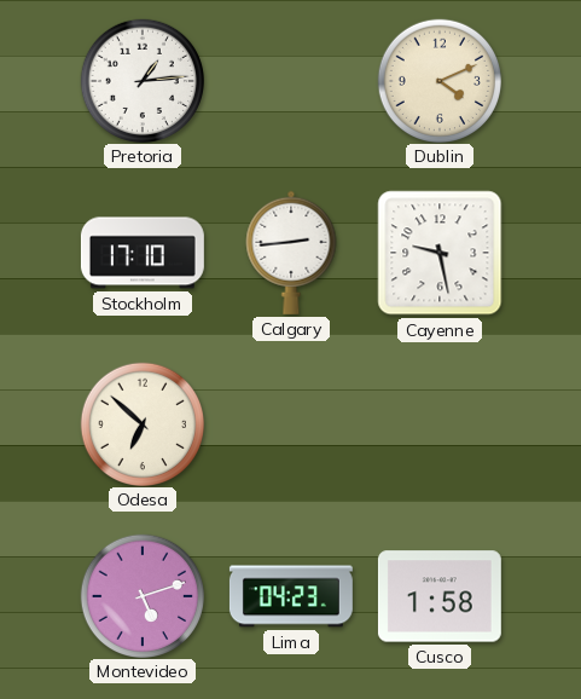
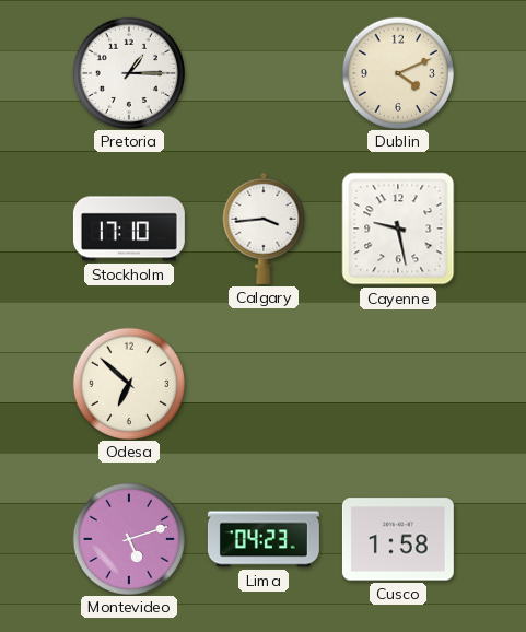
Pretoria: 1:14 -> 1:15 (128, 72)
Calgary: 2:44 -> 3:44 (264, 229)
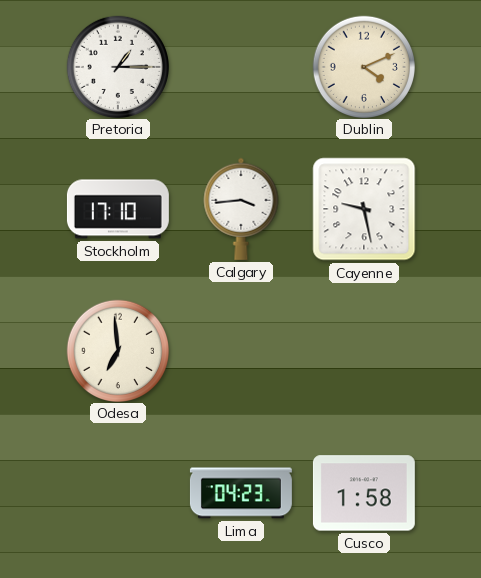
Odesa: 6:52 -> 6:59 (117, 350)
Montevideo: 5:12 -> none (128, 538)
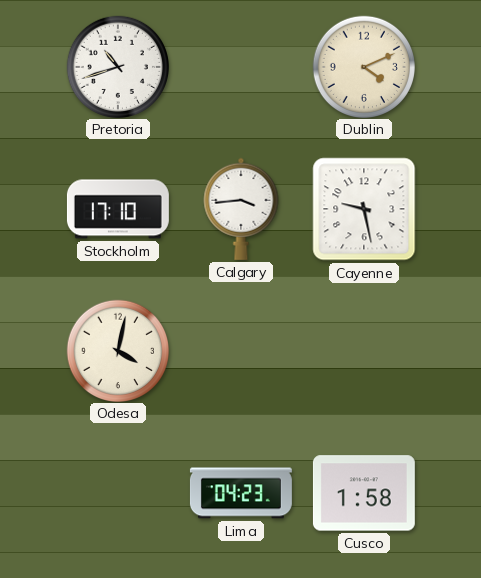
Pretoria: 1:15 -> 10:42 (117, 66)
Odesa: 6:59 -> 4:02 (117, 350)
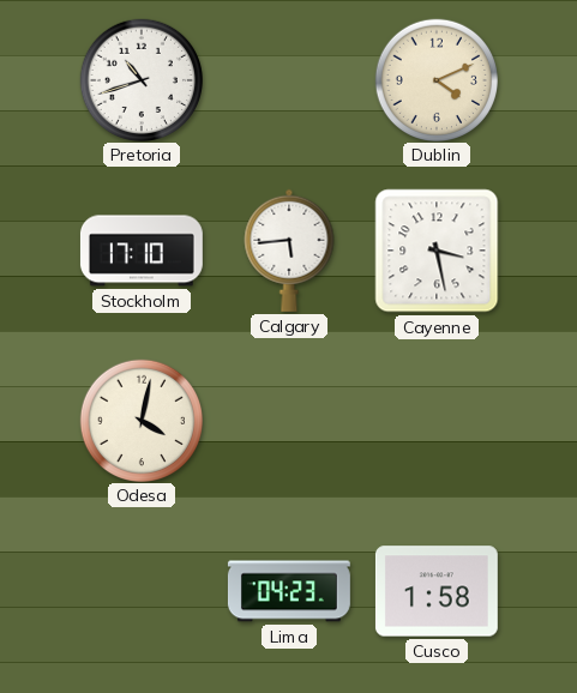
Calgary: 3:44 -> 5:44 (289, 251)
Cayenne: 9:28 -> 3:28 (437, 251)
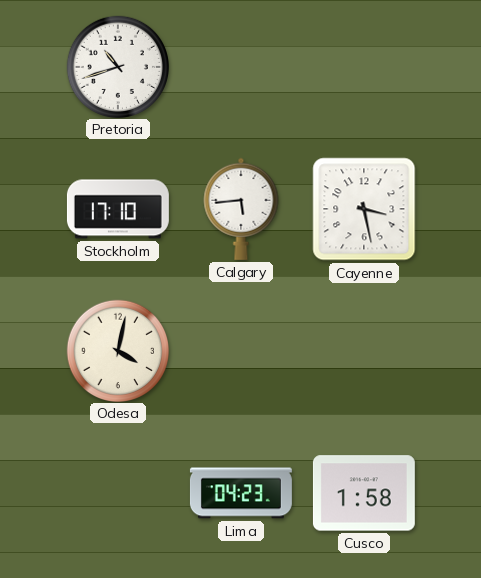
Dublin: 4:11 -> none (435, 79)
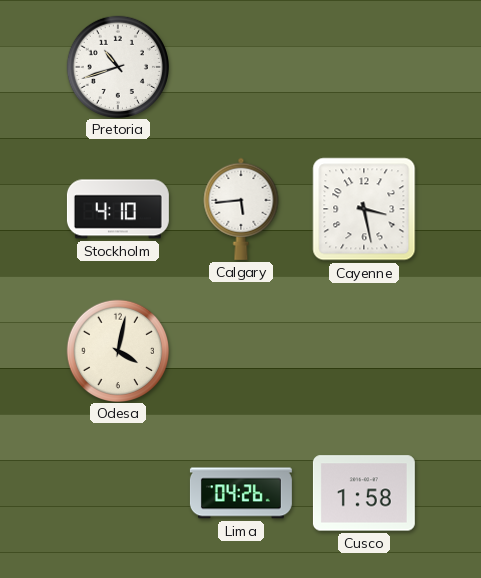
Stockholm: 17:10 -> 4:10 (118, 209)
Lima: 04:23 -> 04:26 (241, 493)
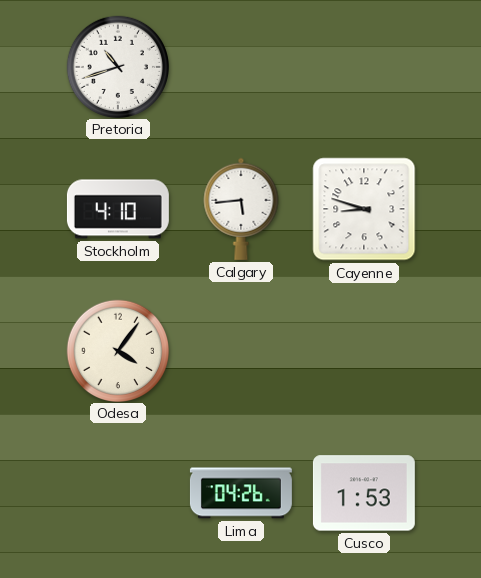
Cayenne: 3:28 -> 8:48 (364, 209)
Odesa: 4:02 -> 4:06 (117, 350)
Cusco: 1:58 -> 1:53 (364, 493)
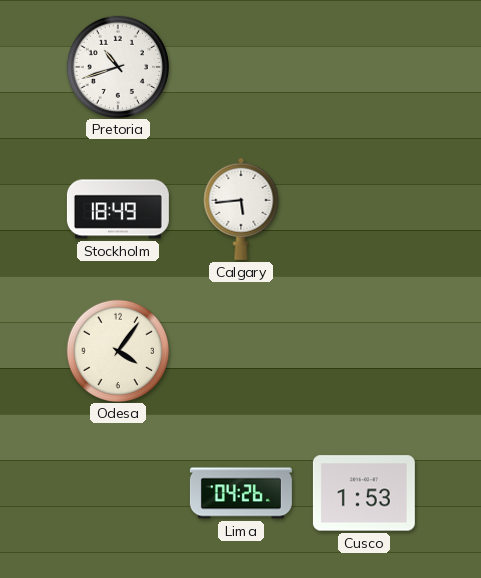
Stockholm: 4:10 -> 18:49 (118, 209)
Cayenne: 8:48 -> none (364, 209)
